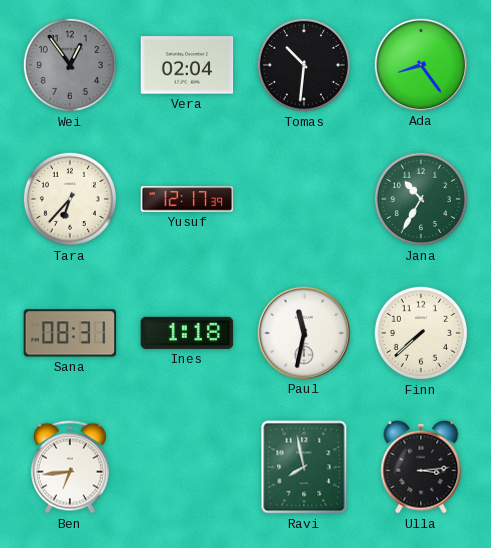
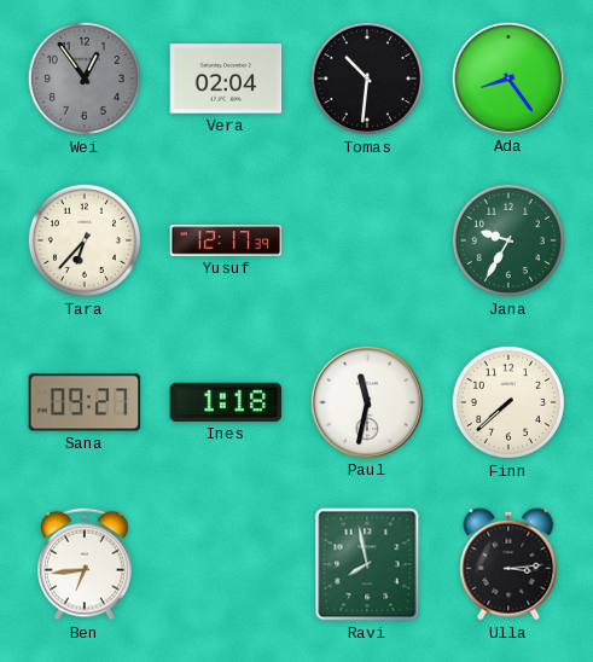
Jana: 10:35 -> 9:35 (508, 240)
Sana: 08:31 -> 09:27 (85, 402)
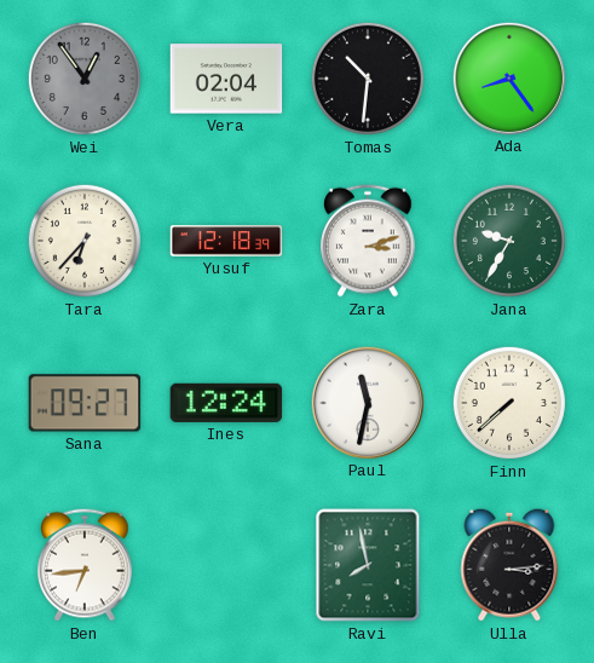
Yusuf: 12:17 -> 12:18 (226, 241)
Zara: none -> 3:12 (369, 241)
Ines: 1:18 -> 12:24 (226, 403)
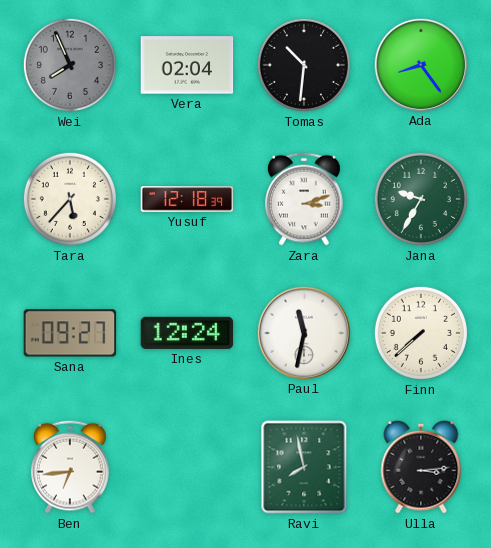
Wei: 12:54 -> 7:56 (70, 65)
Tara: 6:37 -> 5:37 (70, 199)
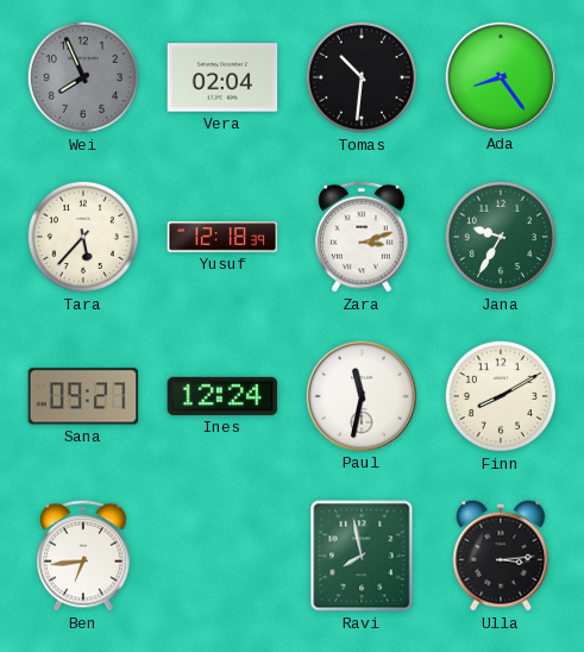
Finn: 7:38 -> 8:10 (501, 396)
